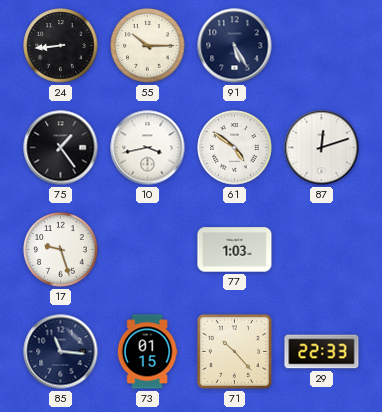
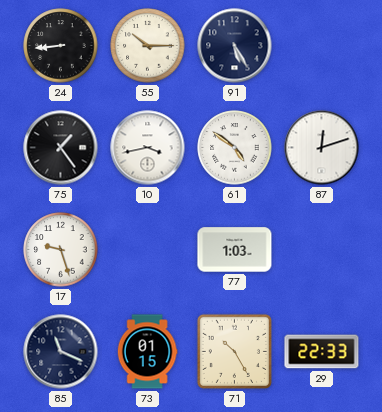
85: 11:16 -> 11:19 (61, 352)
71: 10:23 -> 10:25 (234, 351)
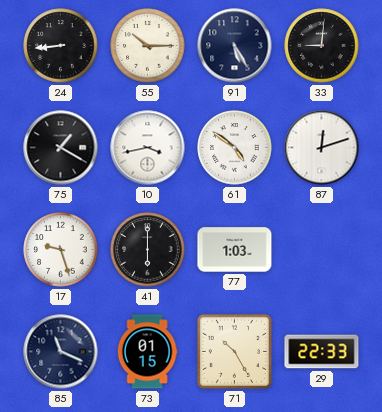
33: none -> 9:01 (322, 46)
75: 1:24 -> 1:20 (61, 148)
41: none -> 6:00 (148, 250)
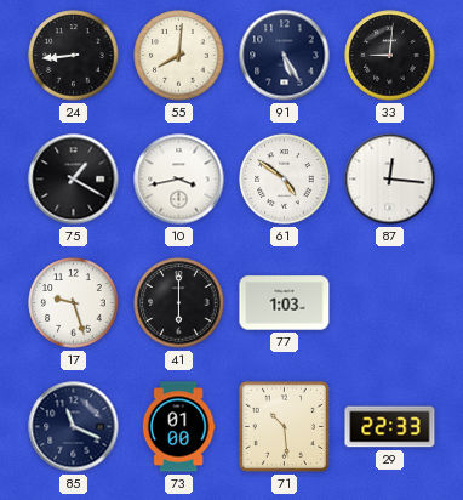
55: 10:15 -> 8:01 (179, 56)
87: 12:12 -> 12:16 (390, 180)
73: 01:15 -> 01:00 (178, 427)
71: 10:25 -> 10:29 (284, 426)
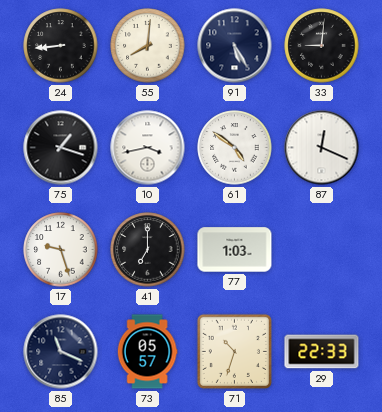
75: 1:20 -> 1:18 (61, 148)
87: 12:16 -> 12:19 (322, 148)
41: 6:00 -> 7:00 (148, 250)
73: 01:00 -> 05:57 (147, 352)
71: 10:29 -> 10:33 (234, 351)
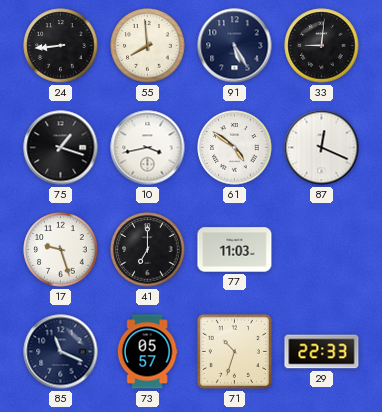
55: 8:01 -> 7:59 (148, 46)
77: 1:03 -> 11:03 (235, 250)
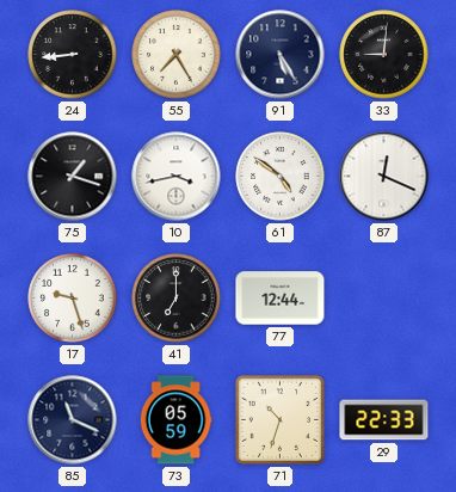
55: 7:59 -> 7:25 (177, 55)
77: 11:03 -> 12:44 (281, 299)
73: 05:57 -> 05:59 (175, 420)
